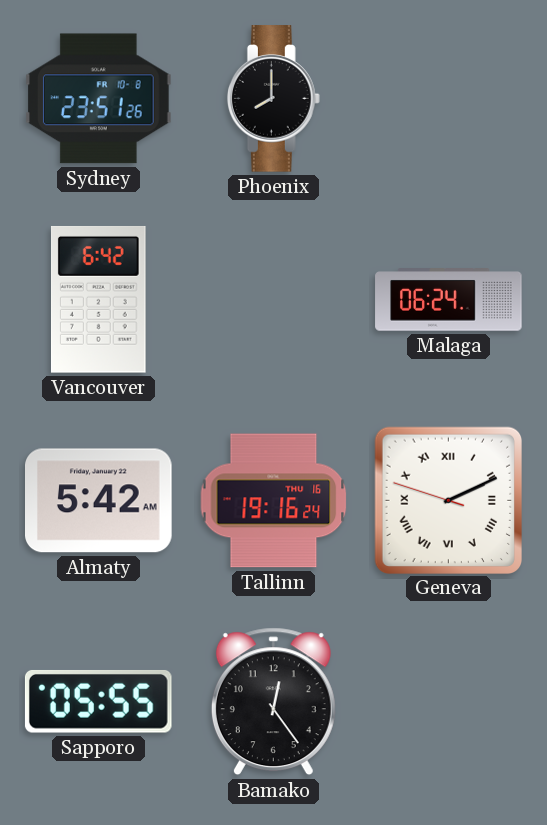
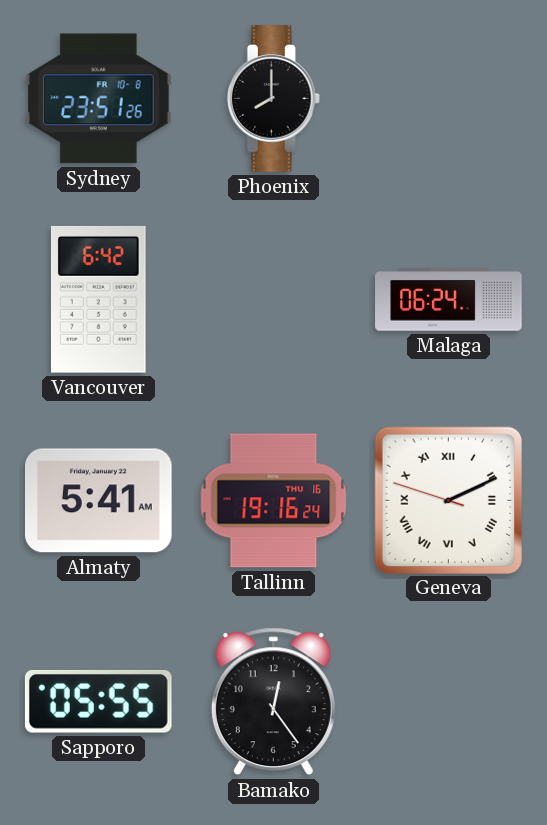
Almaty: 5:42 -> 5:41 (99, 501)
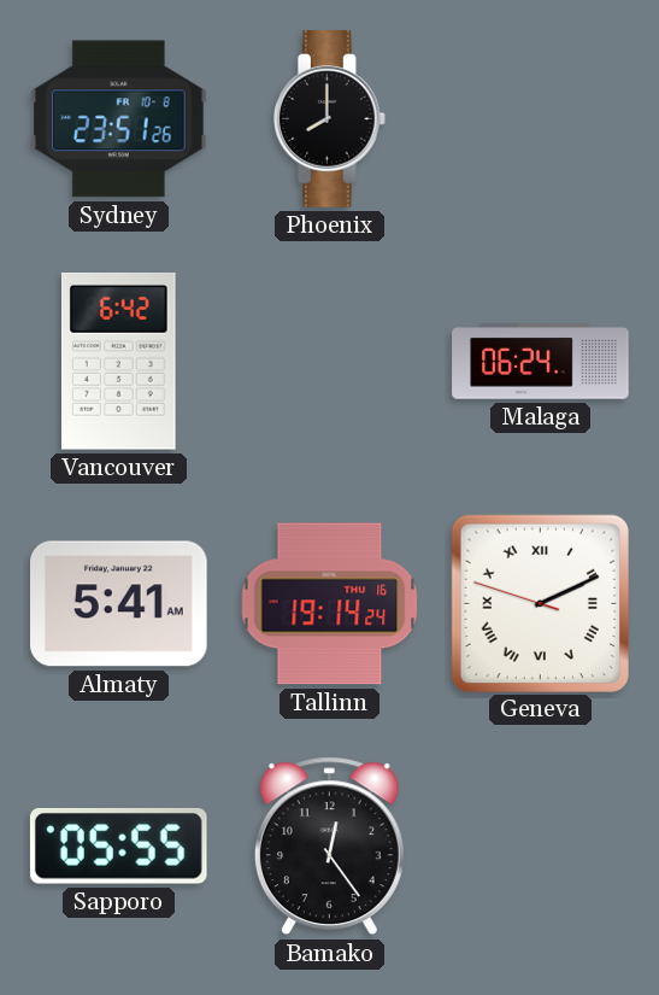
Tallinn: 19:16 -> 19:14 (330, 604)
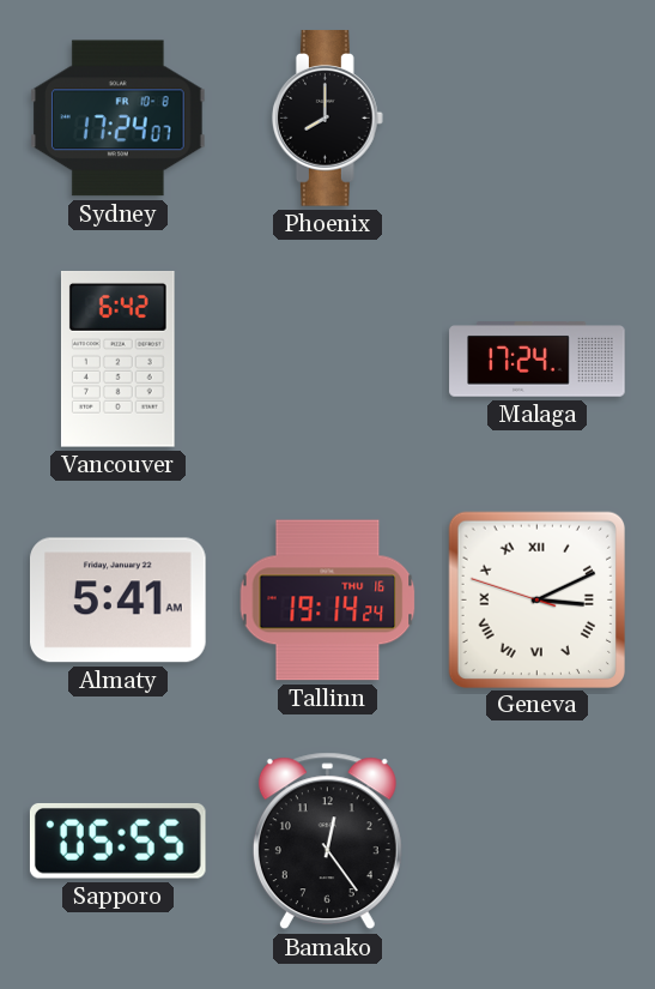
Sydney: 23:51 -> 17:24 (119, 119)
Malaga: 06:24 -> 17:24 (538, 360)
Geneva: 2:10 -> 3:10 (536, 599)
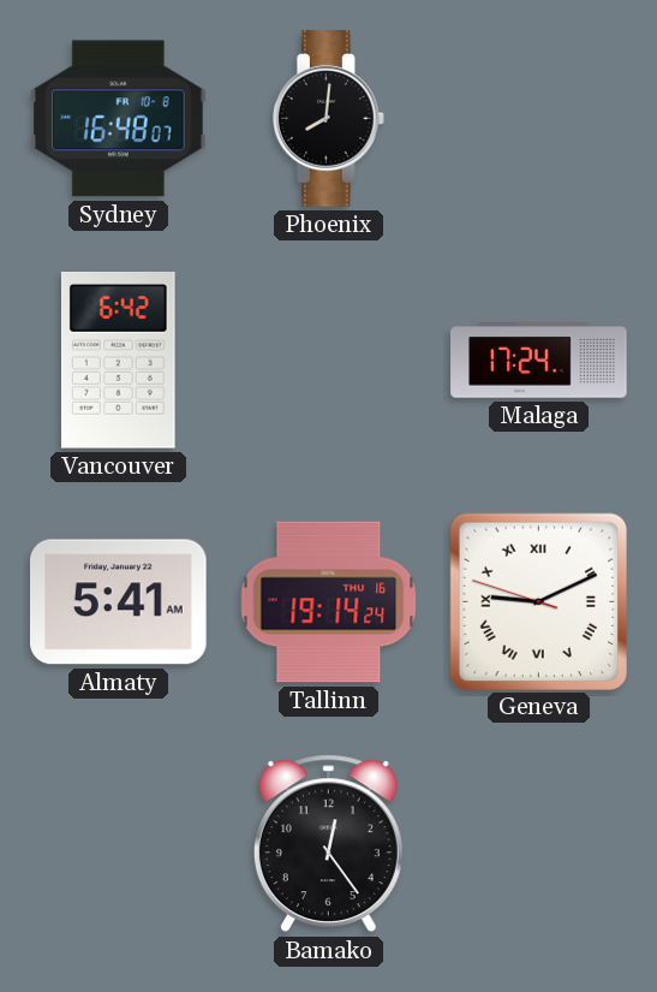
Sydney: 17:24 -> 16:48 (119, 119)
Phoenix: 8:00 -> 8:01 (328, 119)
Geneva: 3:10 -> 9:10 (538, 601)
Sapporo: 05:55 -> none (117, 842)
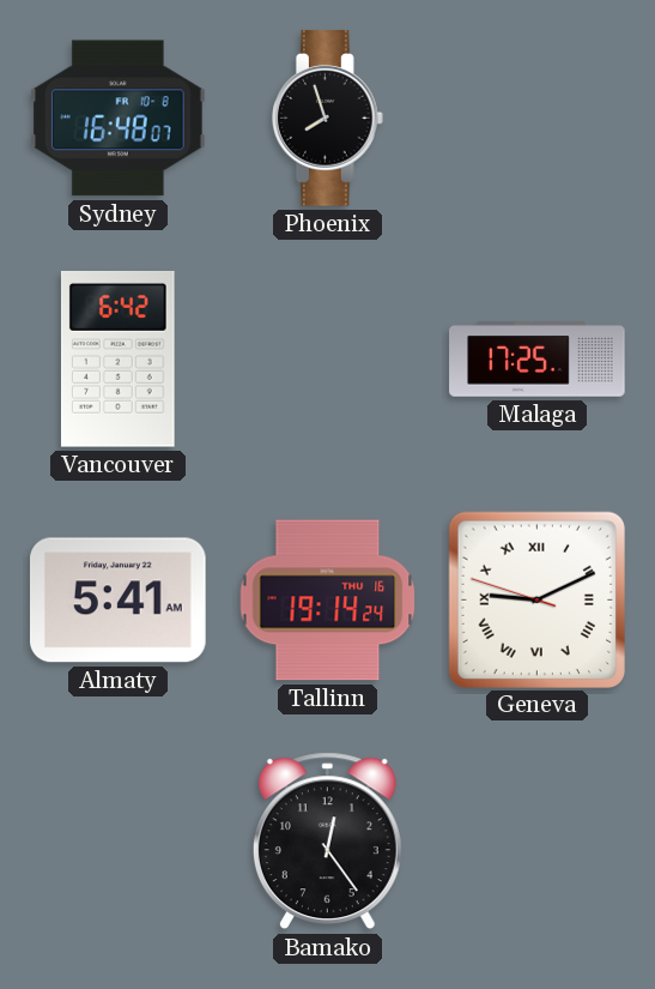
Phoenix: 8:01 -> 7:57 (327, 119)
Malaga: 17:24 -> 17:25 (538, 360)
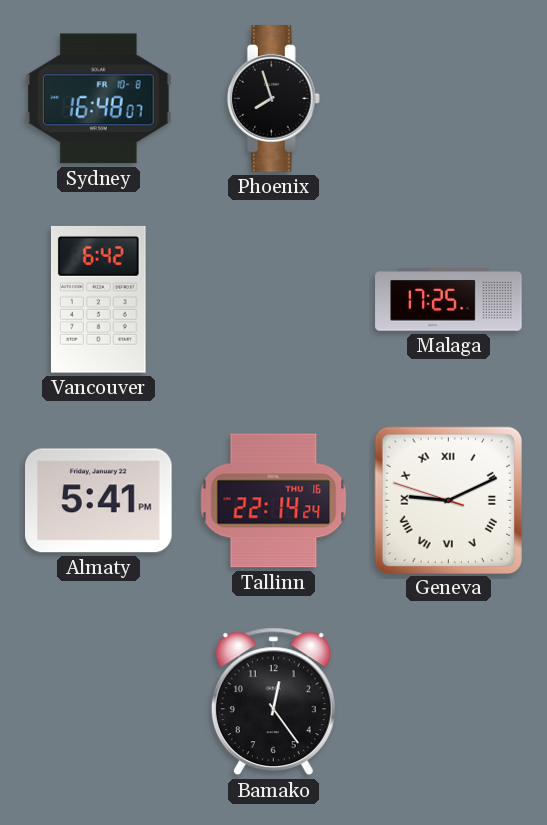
Almaty: 5:41 AM -> 5:41 PM (99, 501)
Tallinn: 19:14 -> 22:14 (274, 501)
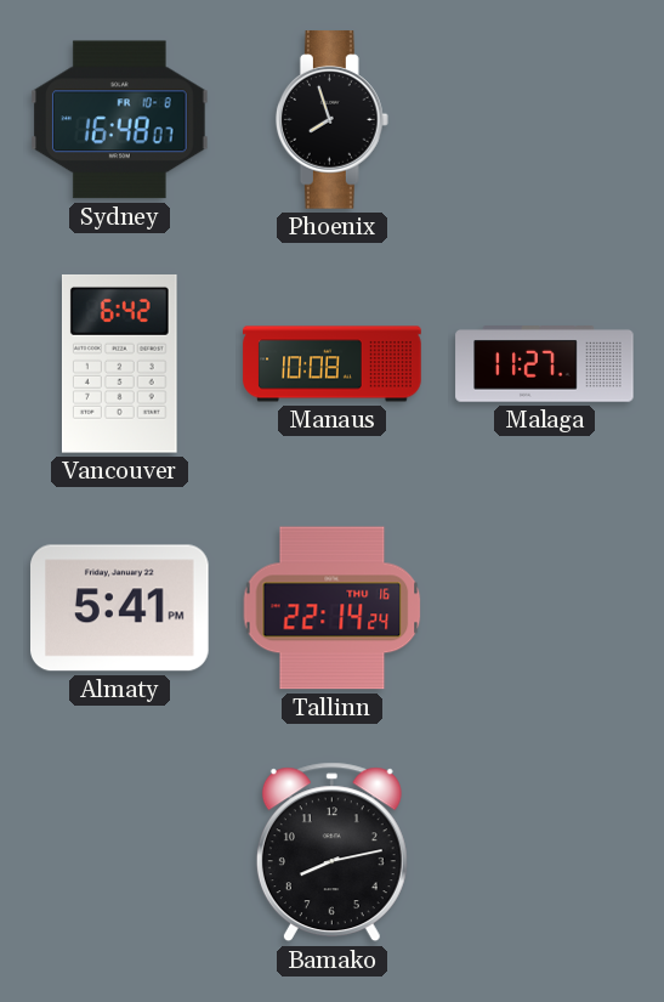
Manaus: none -> 10:08 (333, 364)
Malaga: 17:25 -> 11:27 (545, 364)
Geneva: 9:10 -> none (448, 500)
Bamako: 12:24 -> 8:13 (331, 853)
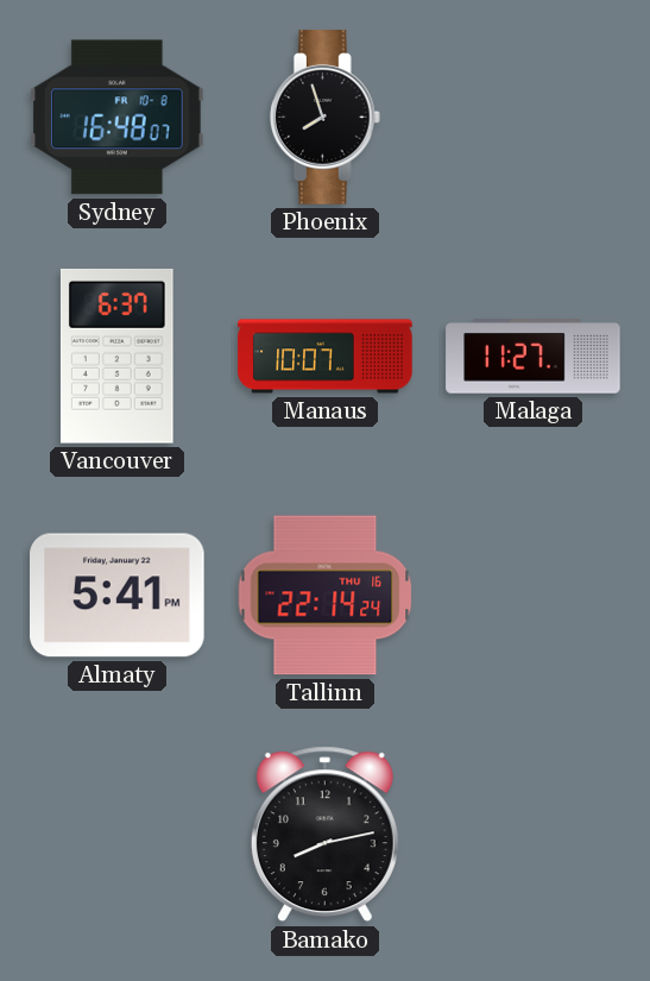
Vancouver: 6:42 -> 6:37 (116, 356)
Manaus: 10:08 -> 10:07 (326, 357)
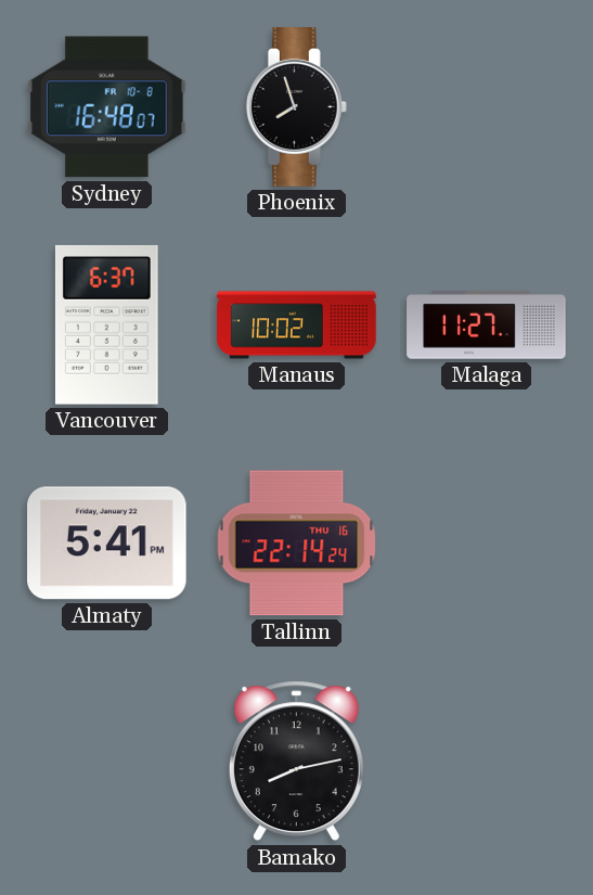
Manaus: 10:07 -> 10:02 (297, 325)
